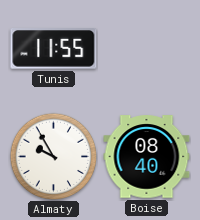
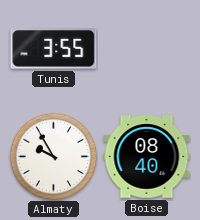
Tunis: 11:55 -> 3:55 (54, 49)
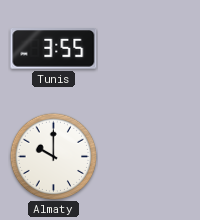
Almaty: 9:55 -> 10:00 (53, 156)
Boise: 08:40 -> none (147, 157)
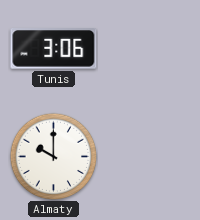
Tunis: 3:55 -> 3:06 (54, 49)
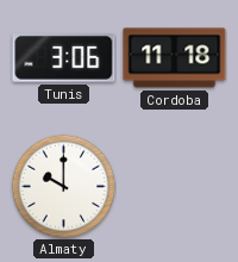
Cordoba: none -> 11:18 (175, 58)
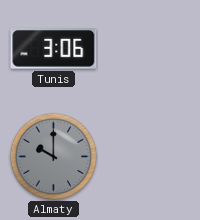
Cordoba: 11:18 -> none (175, 58)
Almaty dial: white -> grey (53, 156)
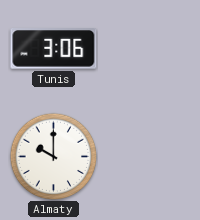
Almaty dial: grey -> white (53, 156)
